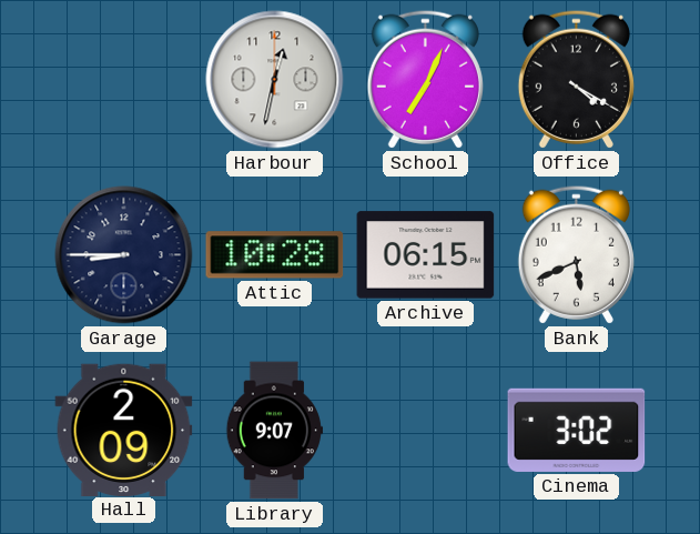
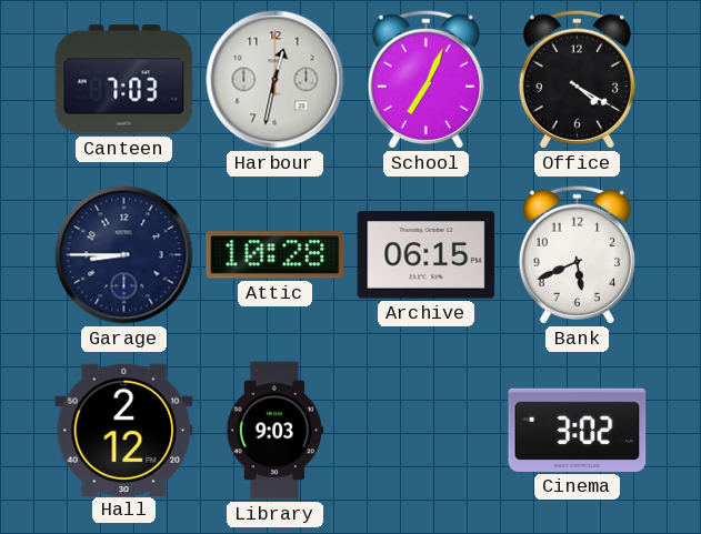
Canteen: none -> 7:03 (124, 80)
Hall: 2:09 -> 2:12 (124, 430)
Library: 9:07 -> 9:03 (274, 431)
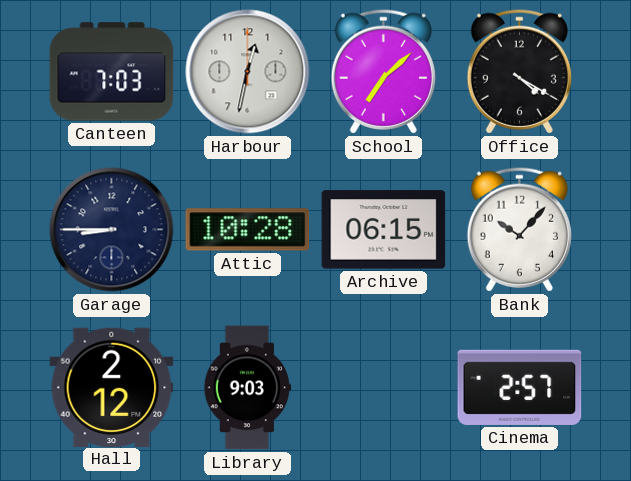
School: 7:04 -> 7:08 (383, 71)
Bank: 5:41 -> 10:07 (519, 229)
Cinema: 3:02 -> 2:57 (520, 387)
